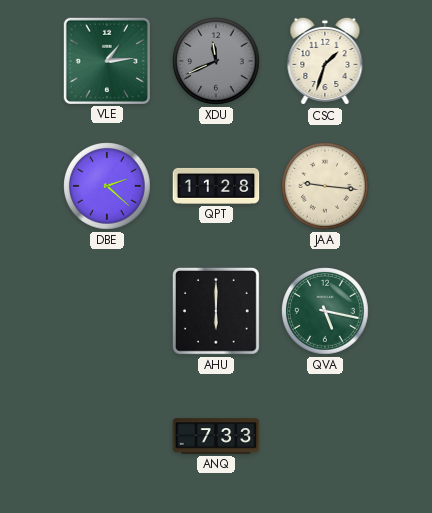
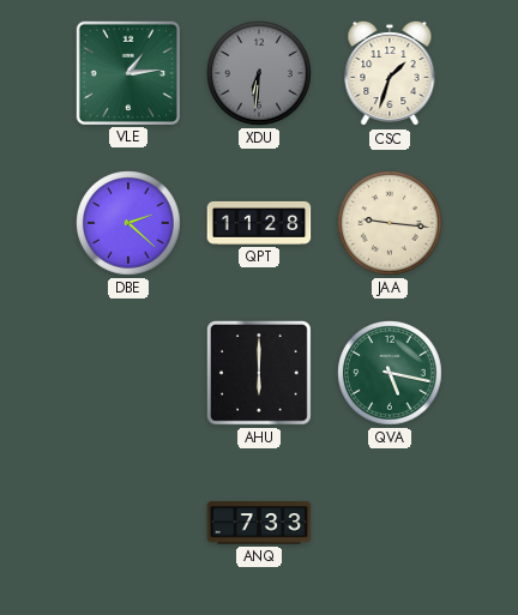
XDU: 11:41 -> 6:31 (259, 73)
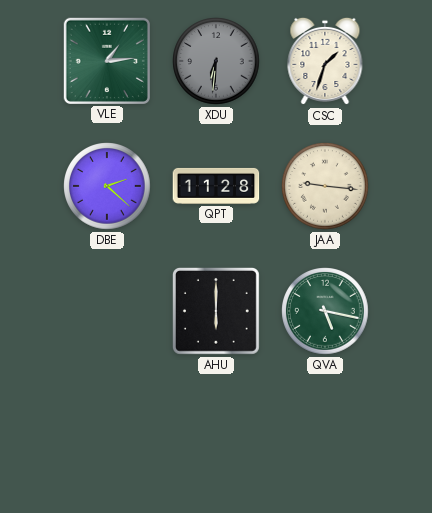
ANQ: 7:33 -> none (259, 523)
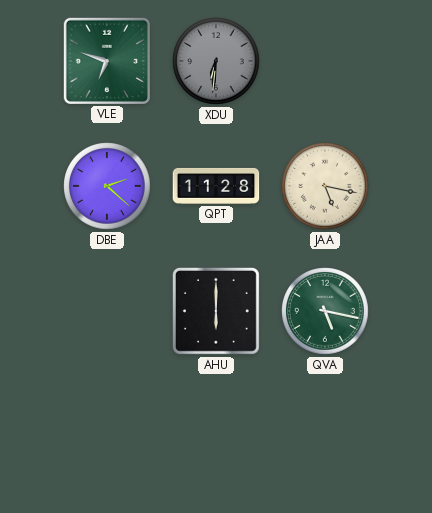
VLE: 1:14 -> 6:48 (106, 60)
CSC: 1:33 -> none (325, 61)
JAA: 9:16 -> 5:17 (325, 186)
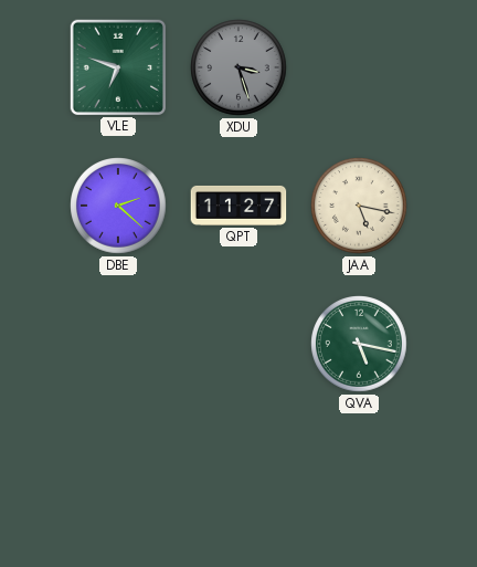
XDU: 6:31 -> 3:27 (239, 67)
QPT: 11:28 -> 11:27 (239, 206)
AHU: 6:00 -> none (216, 311)
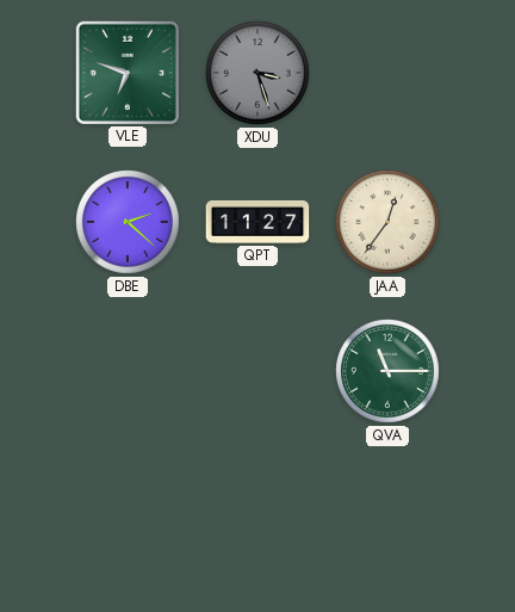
JAA: 5:17 -> 12:36 (387, 222)
QVA: 5:17 -> 11:15 (387, 371)
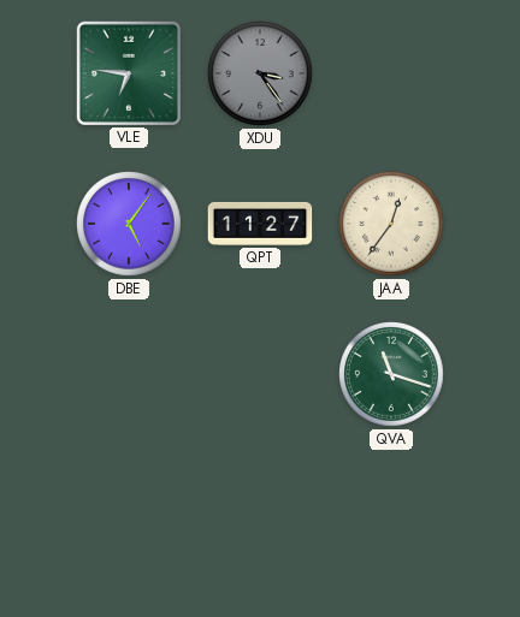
VLE: 6:48 -> 6:46 (128, 72)
XDU: 3:27 -> 3:24 (260, 73)
DBE: 2:22 -> 5:06 (129, 224)
QVA: 11:15 -> 11:18 (391, 374)
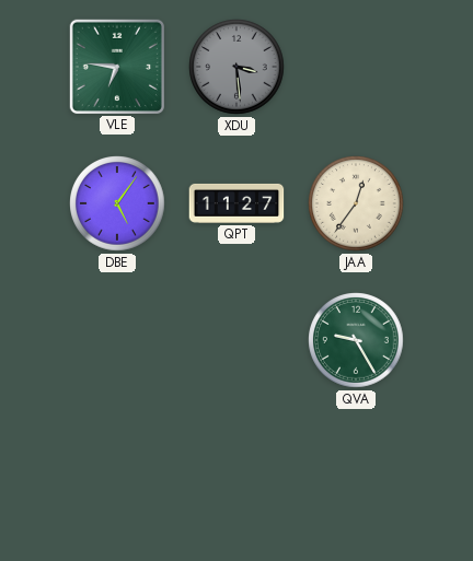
XDU: 3:24 -> 3:29 (236, 67)
QVA: 11:18 -> 9:25 (356, 340)
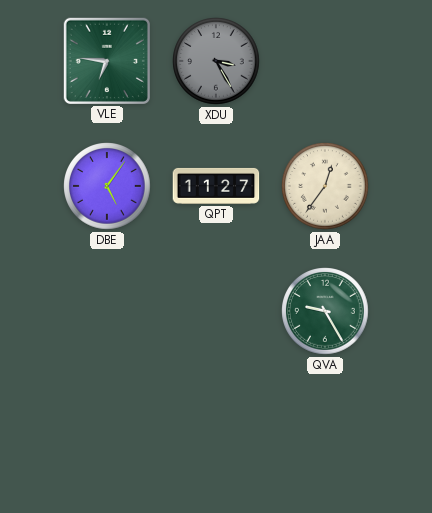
XDU: 3:29 -> 3:25 (216, 61)
